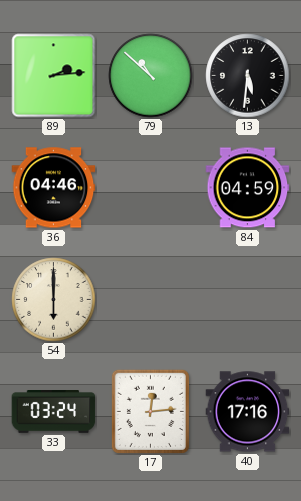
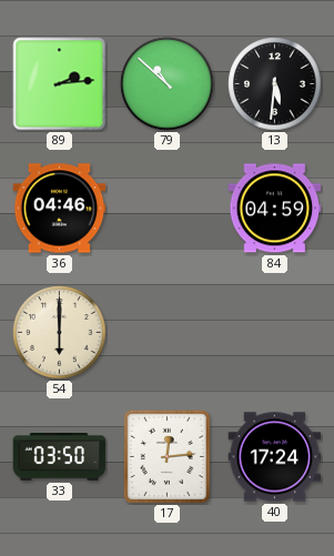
33: 03:24 -> 03:50 (60, 457)
40: 17:16 -> 17:24 (275, 457)
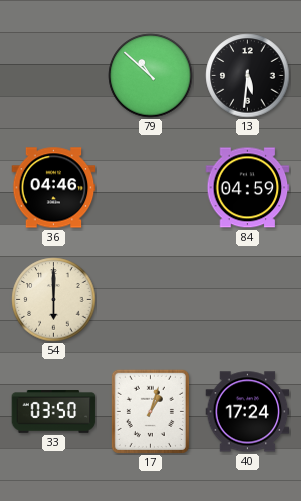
89: 2:14 -> none (60, 84)
17: 12:14 -> 1:03 (150, 411)
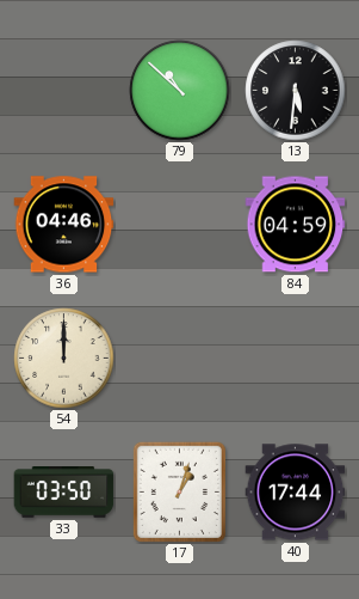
54: 6:00 -> 12:00 (64, 359)
40: 17:24 -> 17:44 (296, 493)
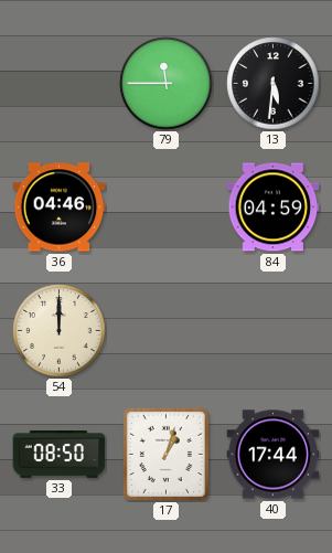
79: 10:52 -> 11:45 (167, 84)
33: 03:50 -> 08:50 (60, 455)
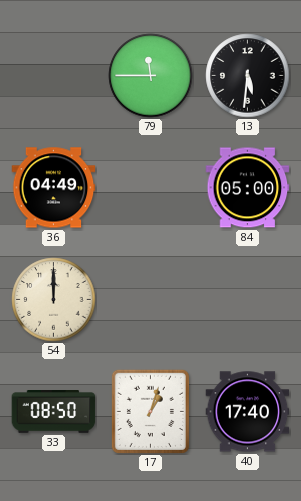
36: 04:46 -> 04:49 (54, 188)
84: 04:59 -> 05:00 (248, 188)
40: 17:44 -> 17:40 (248, 412)
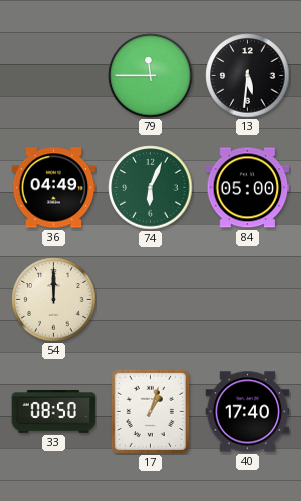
74: none -> 6:04 (151, 188)
